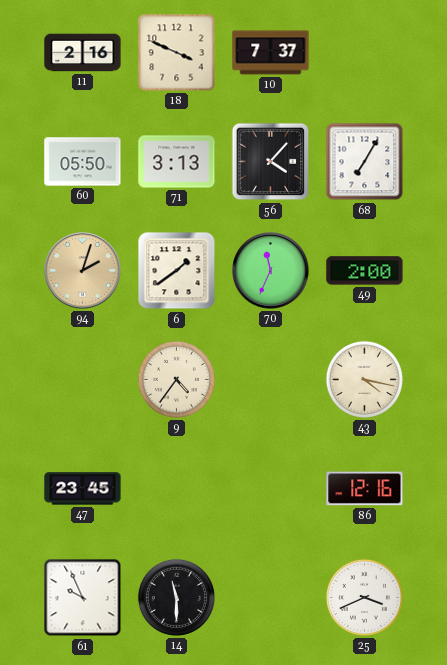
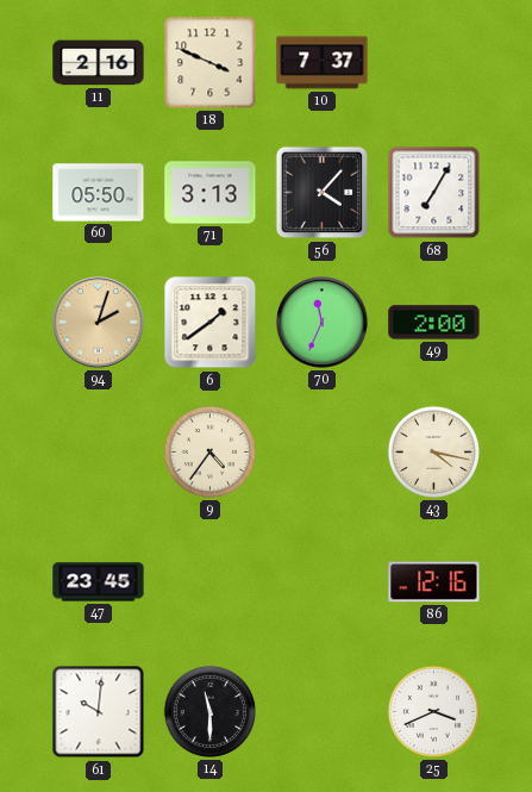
61: 9:56 -> 10:01 (99, 712)
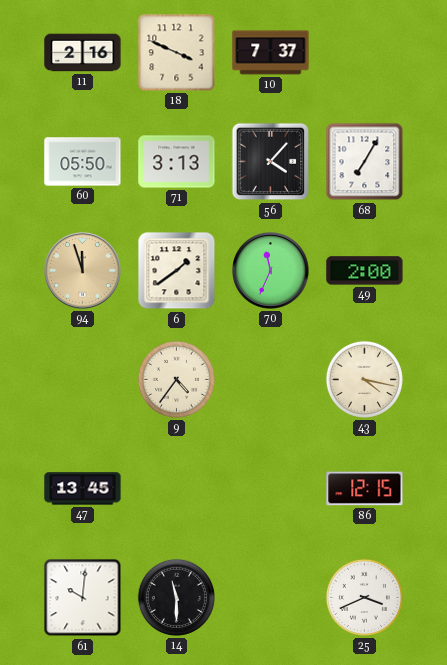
94: 2:03 -> 11:57 (83, 271)
47: 23:45 -> 13:45 (83, 489)
86: 12:16 -> 12:15 (365, 489)
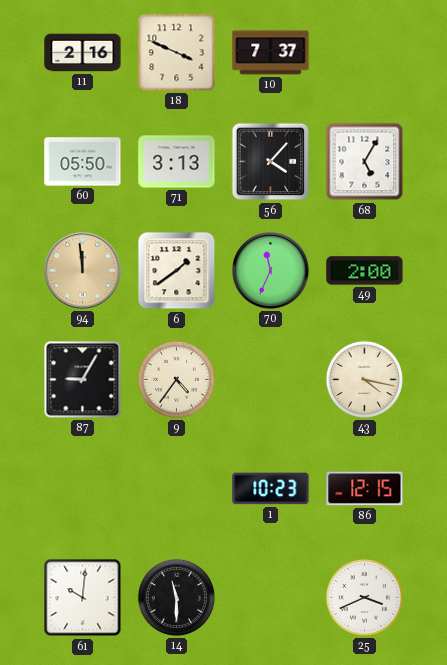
68: 7:05 -> 5:05 (365, 162)
94: 11:57 -> 11:59 (83, 271)
87: none -> 9:05 (83, 380)
47: 13:45 -> none (83, 489)
1: none -> 10:23 (271, 489)
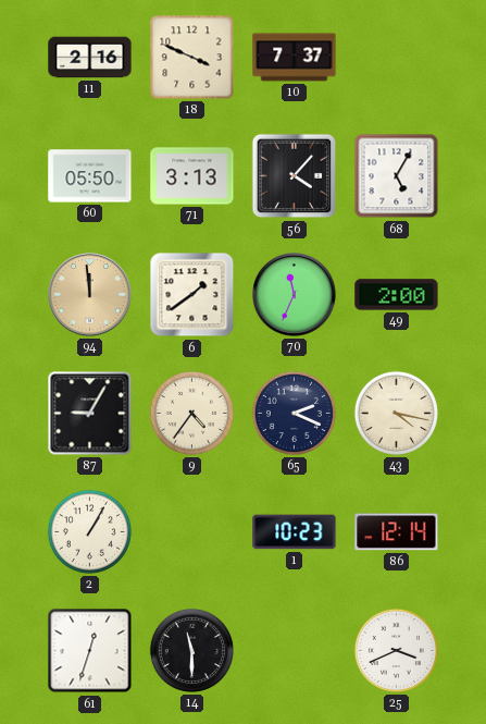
65: none -> 2:19 (294, 413)
2: none -> 1:05 (89, 531)
86: 12:15 -> 12:14 (397, 532)
61: 10:01 -> 12:33 (90, 651)
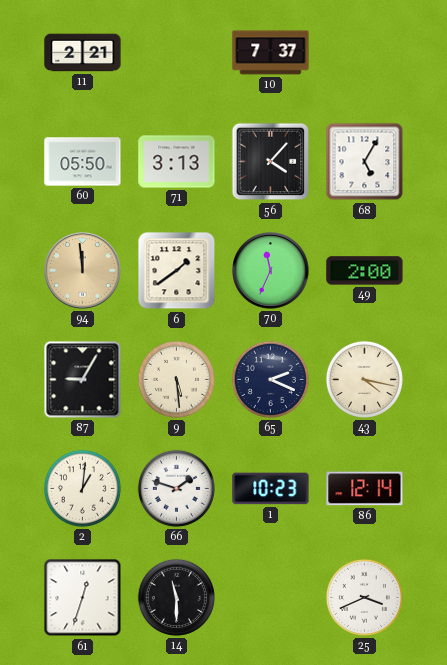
11: 2:16 -> 2:21 (83, 53)
18: 3:49 -> none (192, 58)
9: 4:36 -> 5:29 (176, 379)
2: 1:05 -> 1:01 (82, 488)
66: none -> 1:48 (176, 488)
